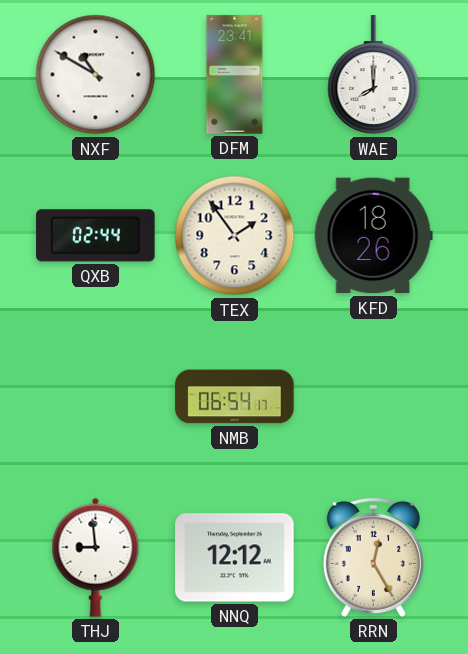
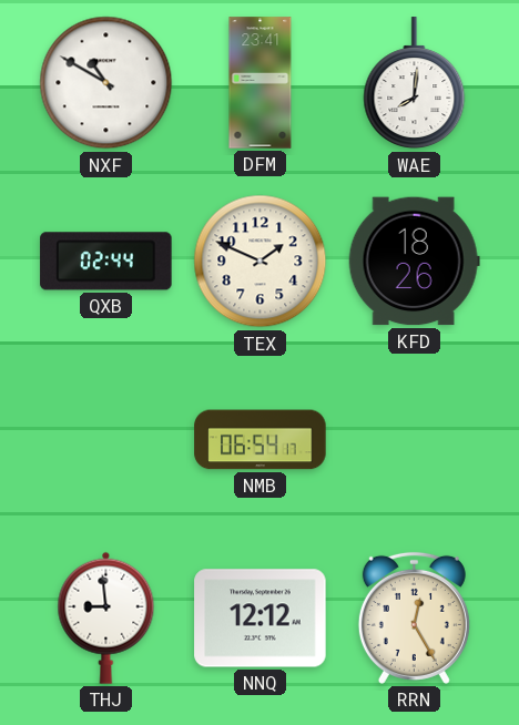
WAE: 8:00 -> 8:01 (415, 83)
TEX: 1:54 -> 1:49 (261, 262)
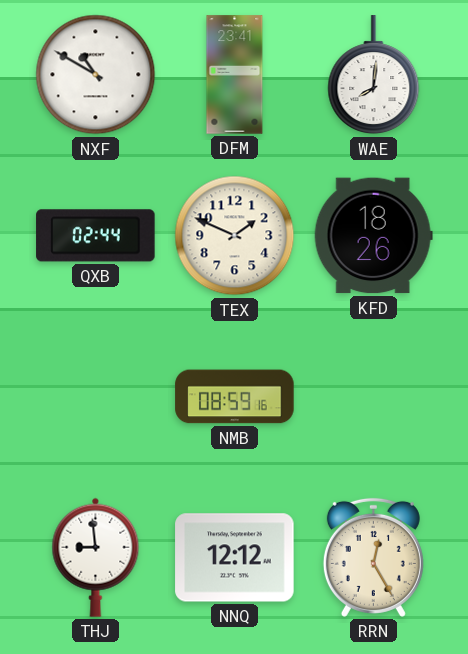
NMB: 06:54 -> 08:59 (235, 397)
